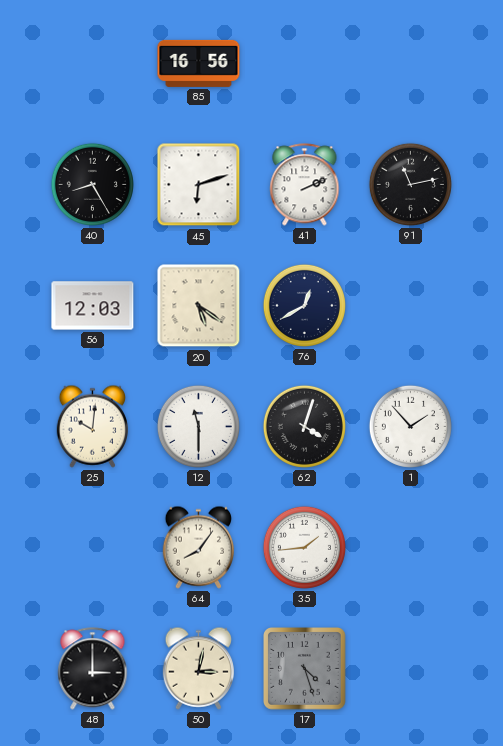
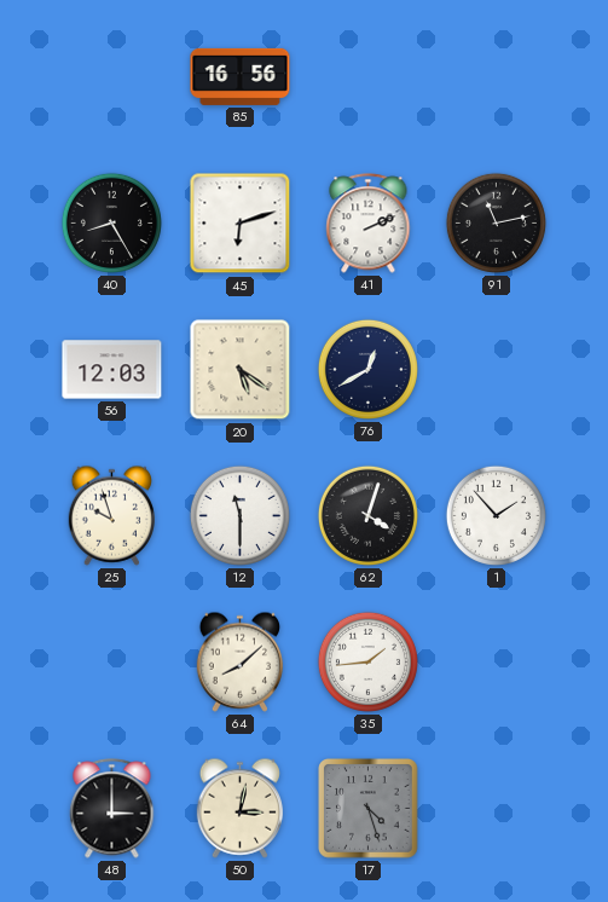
25: 10:01 -> 9:57 (111, 515)
64: 8:06 -> 8:08 (239, 661)
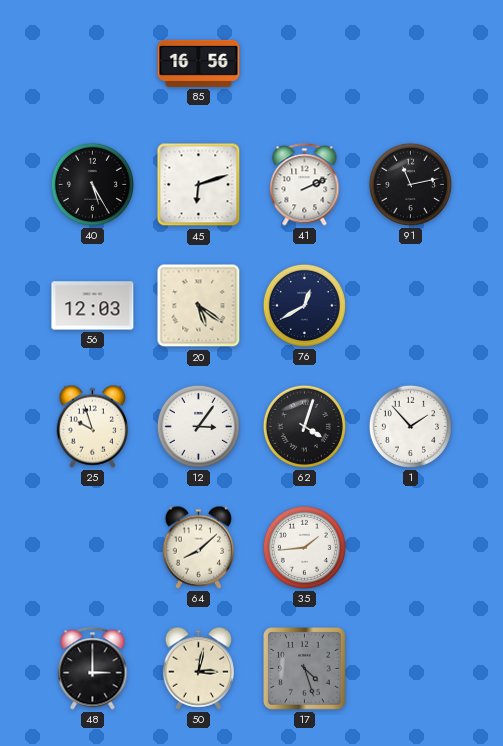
40: 8:25 -> 5:25 (92, 184)
12: 11:30 -> 3:06 (198, 426)
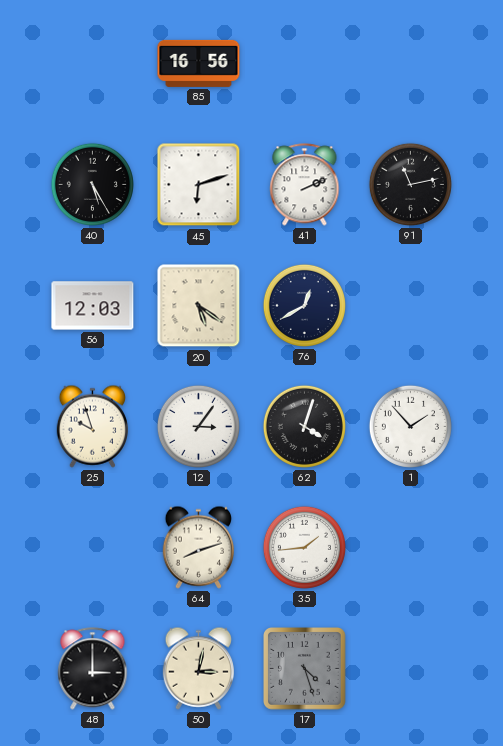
64: 8:08 -> 8:12 (198, 547)
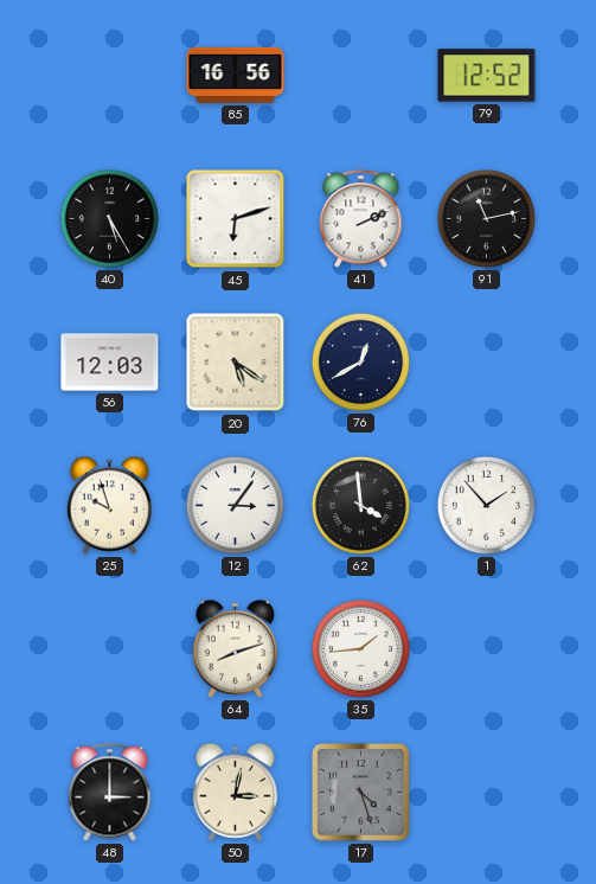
79: none -> 12:52 (487, 76)
62: 4:03 -> 3:59 (360, 505)
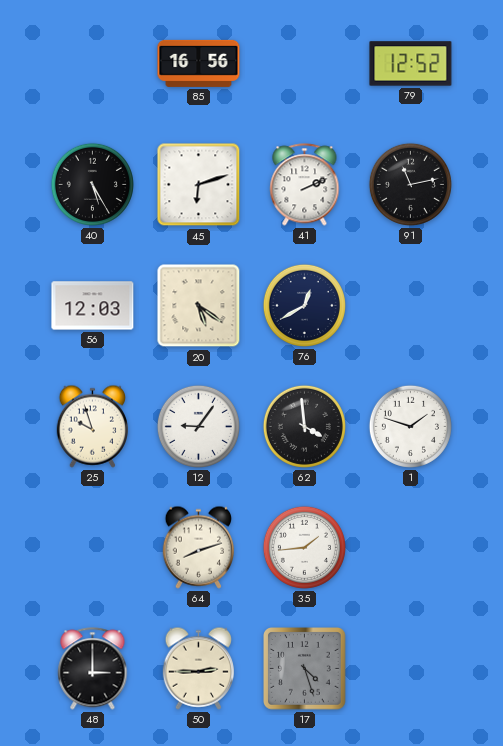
12: 3:06 -> 9:06 (198, 426)
1: 1:53 -> 1:48 (410, 426)
50: 3:02 -> 2:45 (198, 668)
